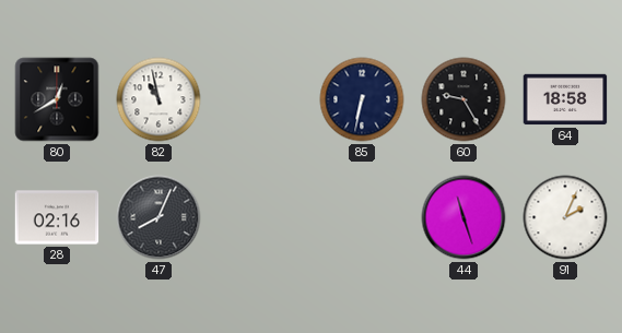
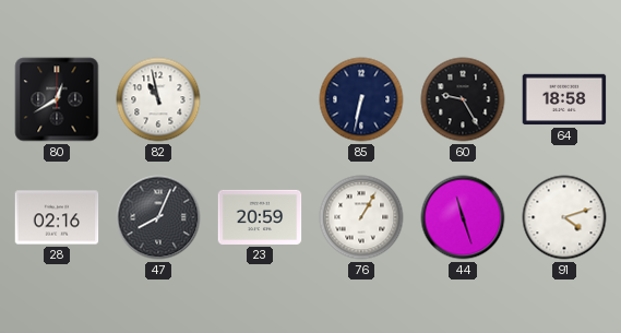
23: none -> 20:59 (260, 217)
76: none -> 1:05 (361, 217)
91: 2:04 -> 4:12 (564, 217)
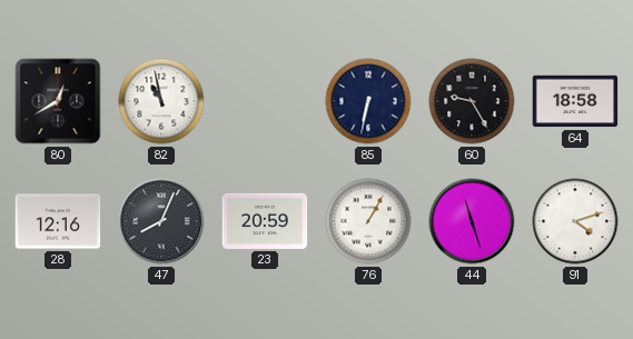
28: 02:16 -> 12:16 (58, 221)
